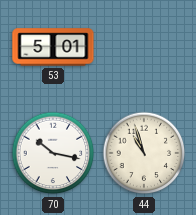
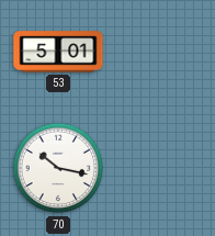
44: 10:57 -> none (144, 153)
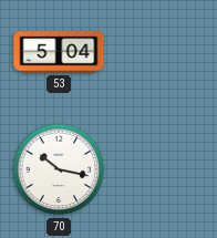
53: 5:01 -> 5:04 (59, 52)
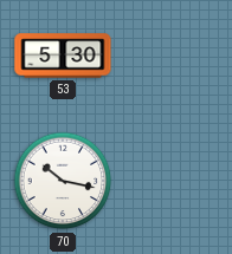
53: 5:04 -> 5:30 (63, 56)
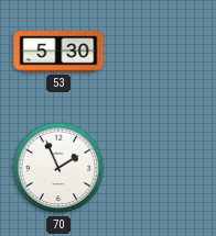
70: 10:17 -> 1:56 (58, 168)
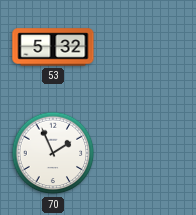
53: 5:30 -> 5:32 (53, 47)
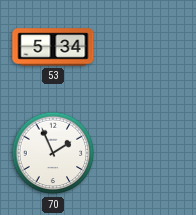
53: 5:32 -> 5:34 (53, 47)
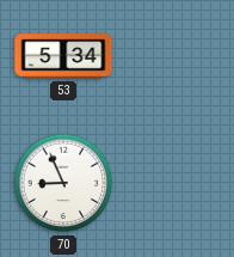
70: 1:56 -> 8:56 (63, 183)
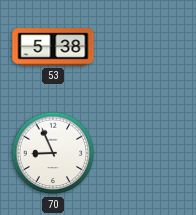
53: 5:34 -> 5:38 (53, 47)
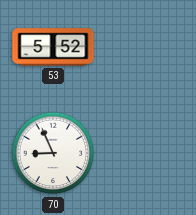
53: 5:38 -> 5:52 (53, 47)
